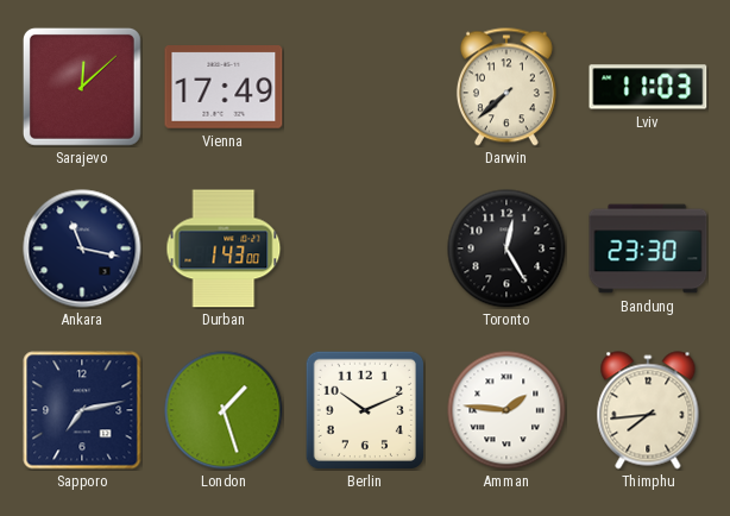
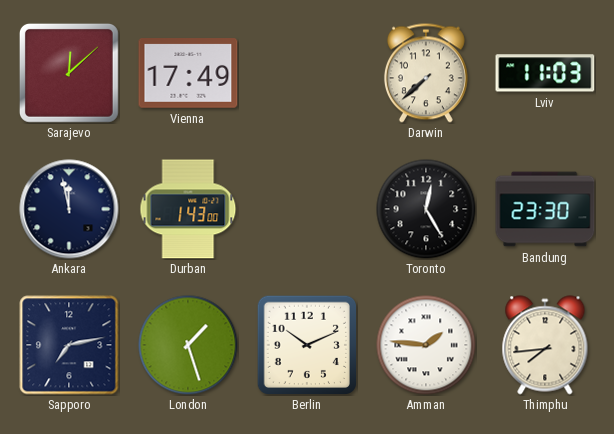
Ankara: 11:17 -> 11:58 (69, 209)
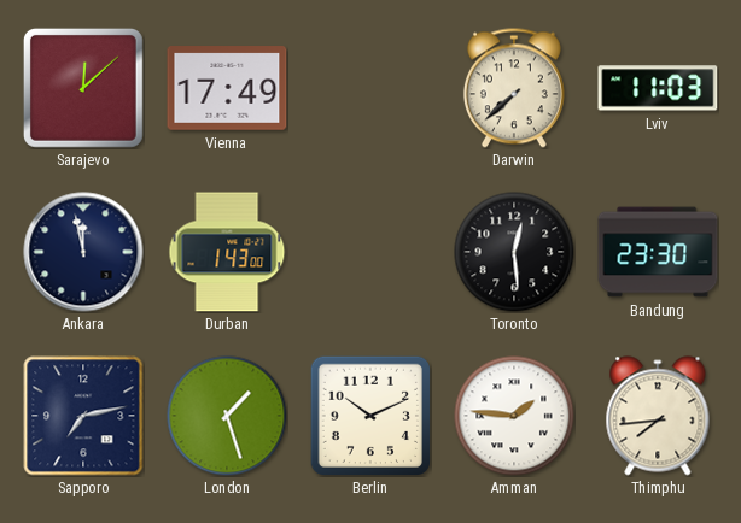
Toronto: 12:25 -> 12:29 (514, 252)
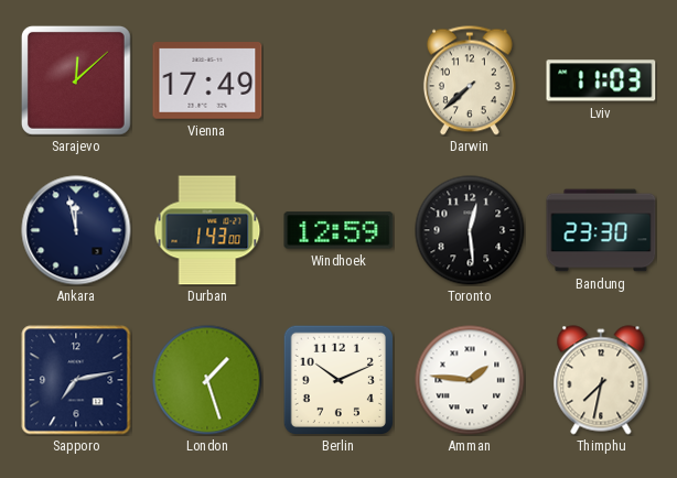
Windhoek: none -> 12:59 (338, 230)
Thimphu: 7:44 -> 7:32 (601, 380)
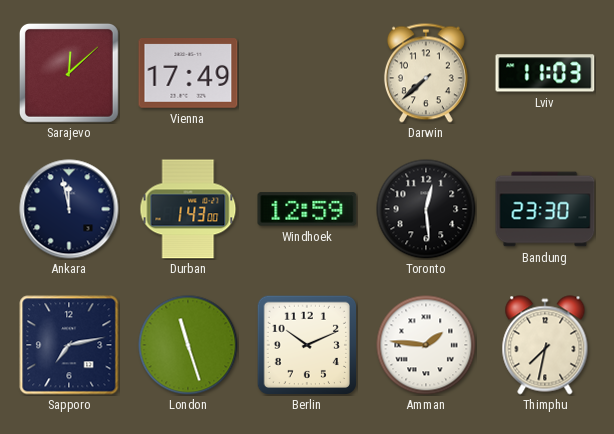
London: 1:27 -> 11:27 (188, 345)
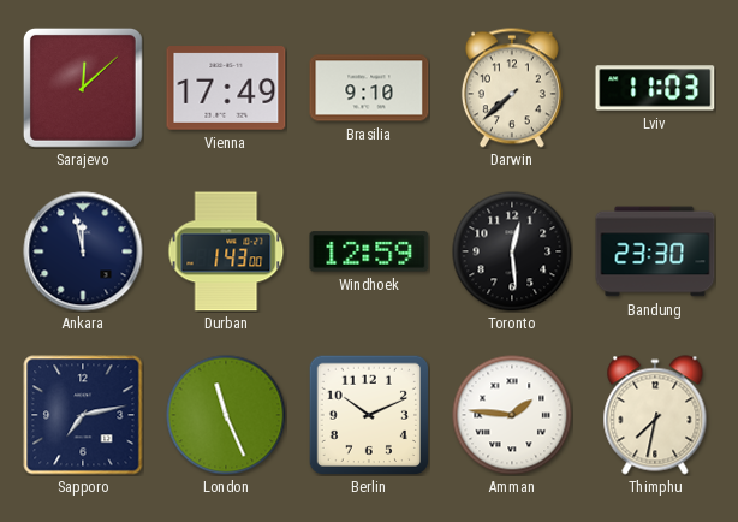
Brasilia: none -> 9:10 (369, 88)
London: 11:27 -> 11:26 (226, 415)
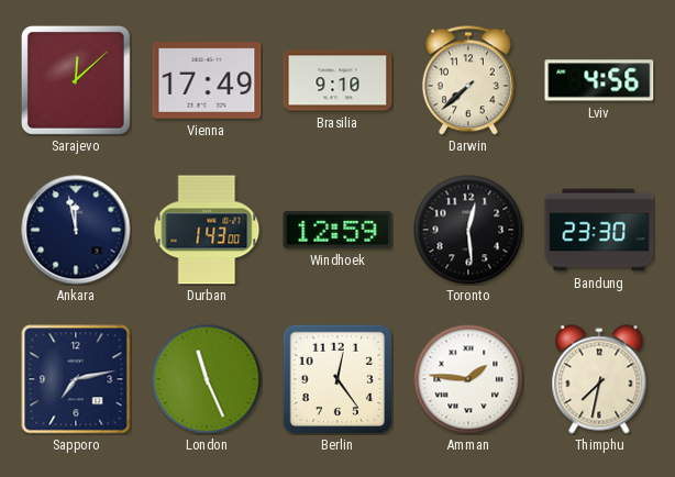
Lviv: 11:03 -> 4:56 (599, 80)
Berlin: 10:11 -> 12:24 (336, 378)
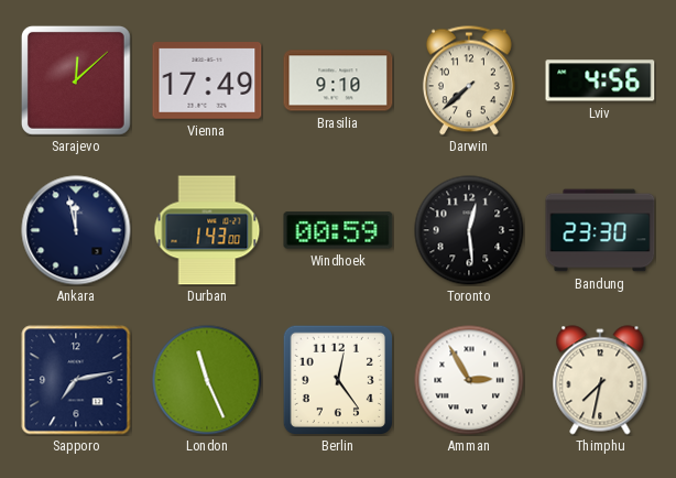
Windhoek: 12:59 -> 00:59 (338, 230)
Amman: 1:46 -> 2:55 (469, 380)
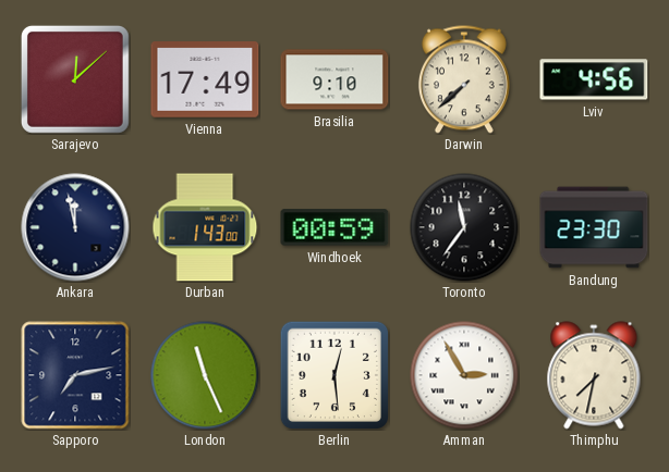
Toronto: 12:29 -> 11:36 (464, 227)
Berlin: 12:24 -> 12:29 (333, 374)
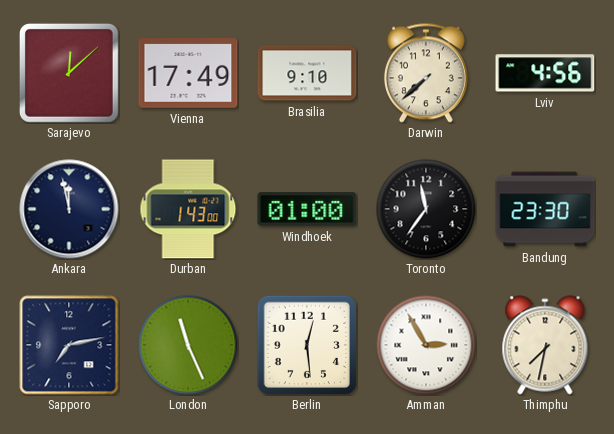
Windhoek: 00:59 -> 01:00 (307, 209)
